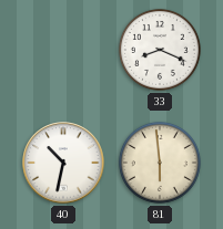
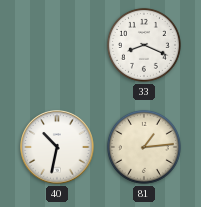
81: 5:59 -> 1:14 (144, 147)
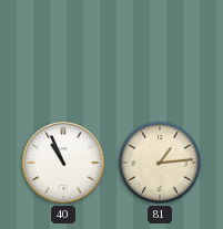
33: 8:19 -> none (144, 45)
40: 10:32 -> 10:56 (63, 163)
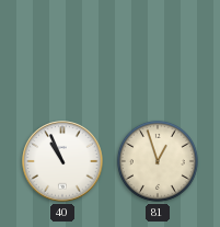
81: 1:14 -> 12:57 (158, 161)
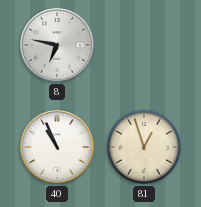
8: none -> 6:47 (57, 45)
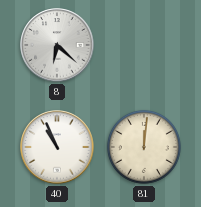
8: 6:47 -> 6:22 (57, 45)
81: 12:57 -> 12:01 (144, 147)
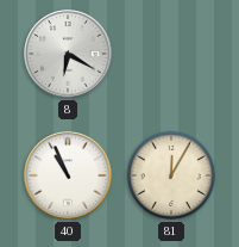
8: 6:22 -> 6:20 (68, 54)
81: 12:01 -> 12:05 (171, 175)
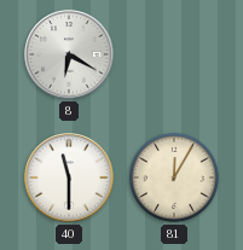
40: 10:56 -> 11:30 (69, 178)
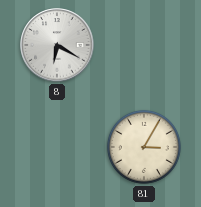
40: 11:30 -> none (69, 178)
81: 12:05 -> 3:05 (144, 147)
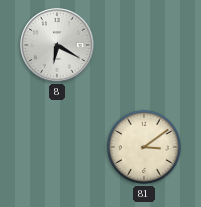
81: 3:05 -> 3:09 (144, 147)
